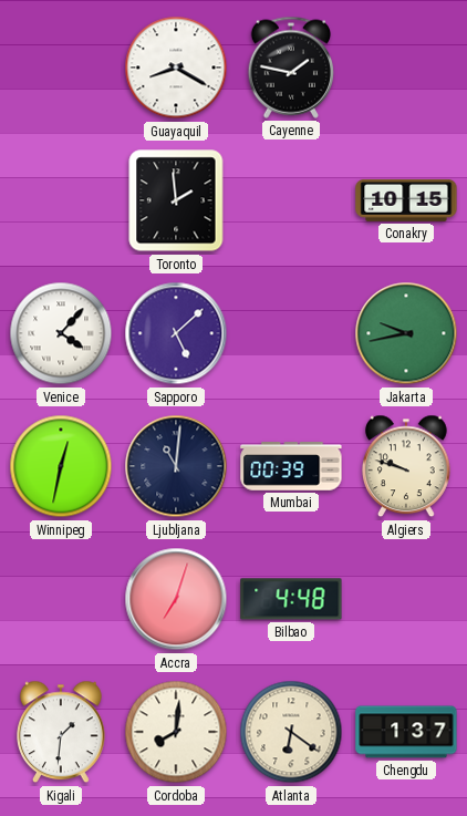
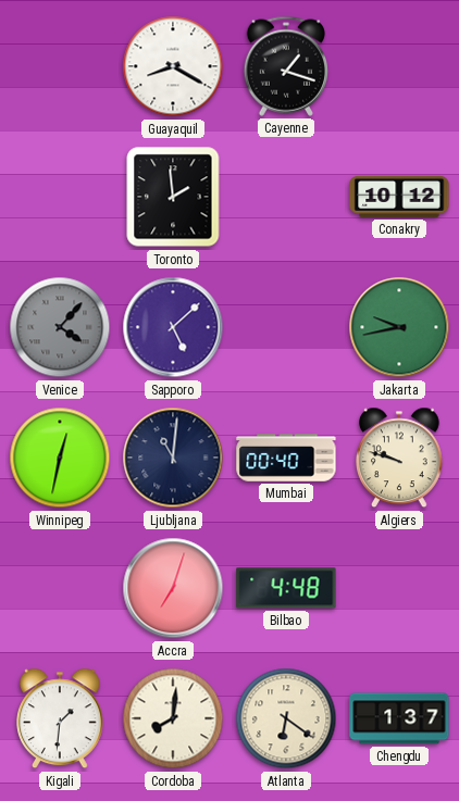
Cayenne: 1:47 -> 1:18 (286, 66)
Conakry: 10:15 -> 10:12 (399, 197)
Venice dial: white -> grey (60, 327)
Mumbai: 00:39 -> 00:40 (286, 458)
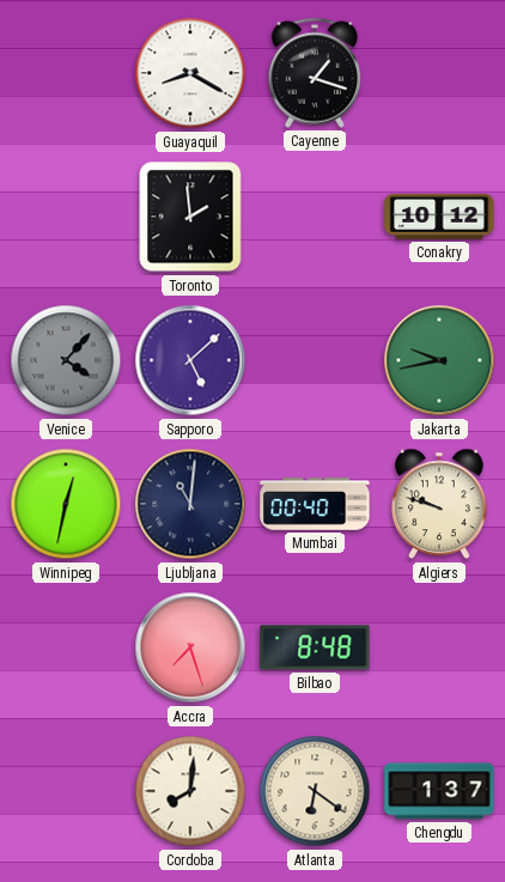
Accra: 7:03 -> 7:27 (190, 647)
Bilbao: 4:48 -> 8:48 (315, 647)
Kigali: 1:31 -> none (61, 718)
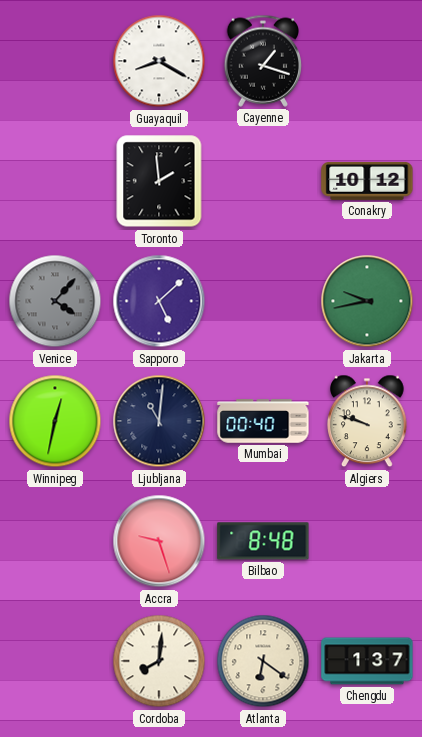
Accra: 7:27 -> 9:27 (159, 541)
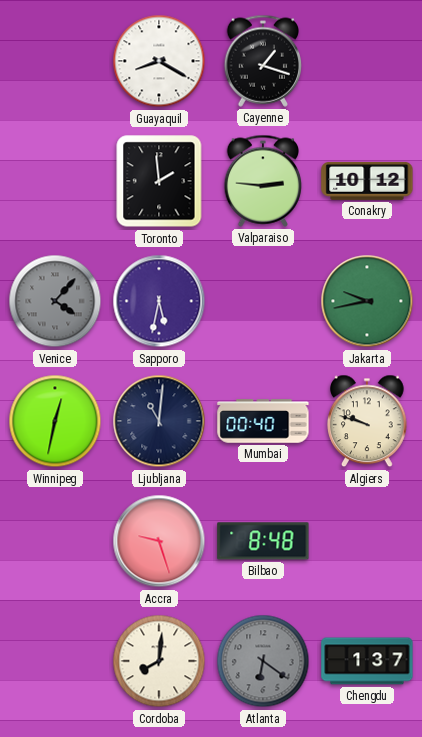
Valparaiso: none -> 2:46 (263, 181)
Sapporo: 5:08 -> 5:32 (159, 301)
Atlanta dial: cream -> grey (263, 661)
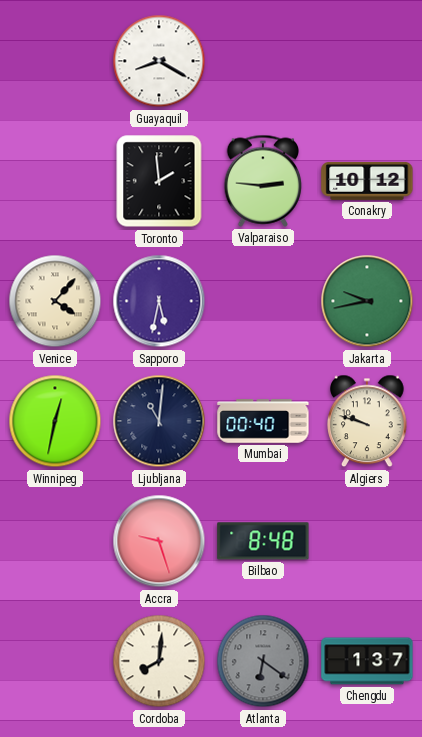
Cayenne: 1:18 -> none (263, 61)
Venice dial: grey -> cream (55, 301)
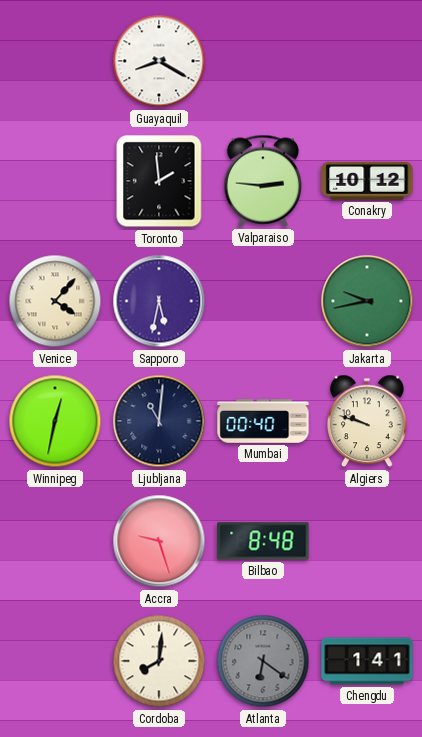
Chengdu: 1:37 -> 1:41 (367, 661)
